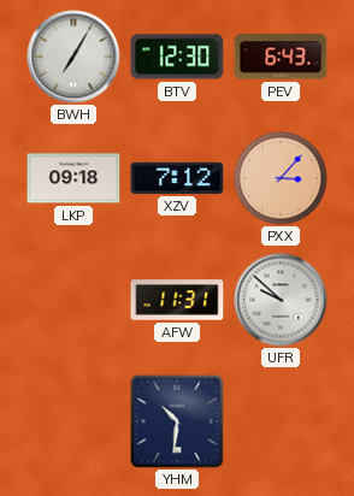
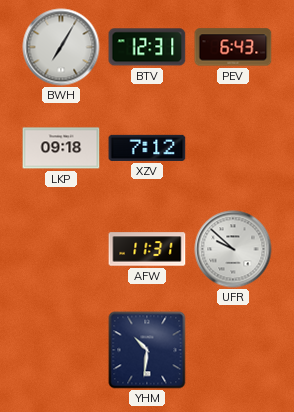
BTV: 12:30 -> 12:31 (147, 47)
PXX: 3:07 -> none (281, 178)
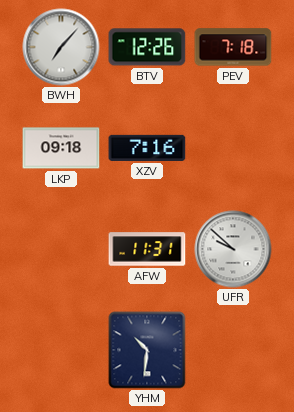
BWH: 7:05 -> 7:07 (61, 47)
BTV: 12:31 -> 12:26 (147, 47)
PEV: 6:43 -> 7:18 (233, 47)
XZV: 7:12 -> 7:16 (147, 148)
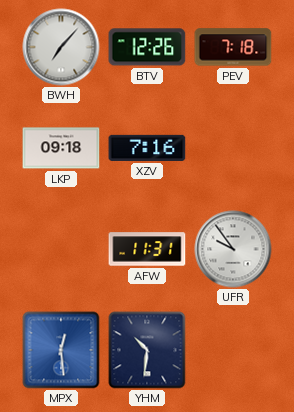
UFR: 9:52 -> 9:54 (233, 249)
MPX: none -> 12:29 (61, 350)
